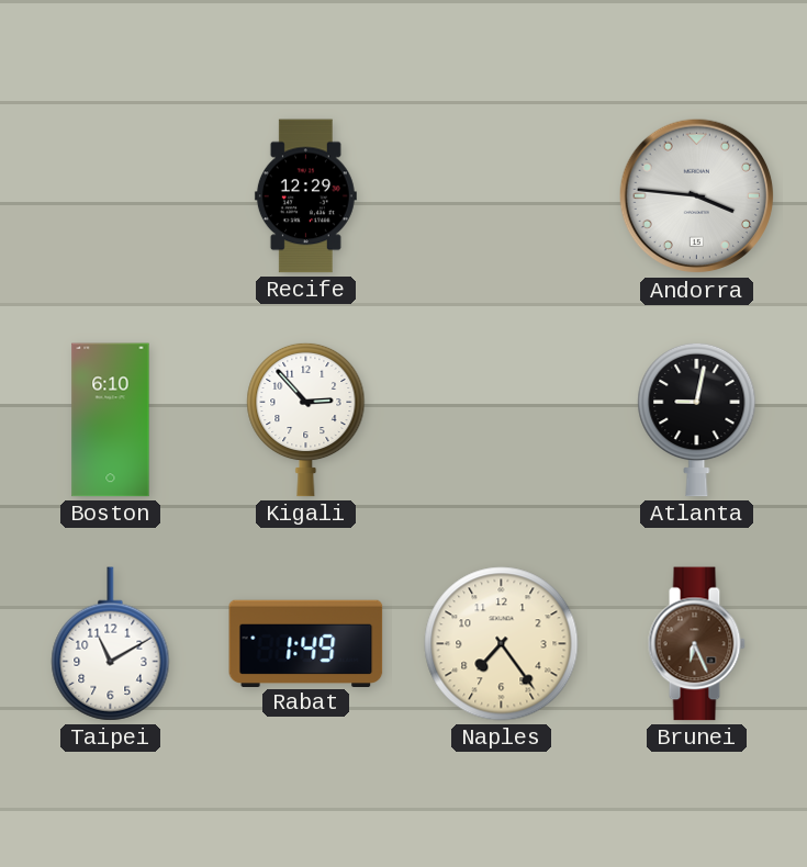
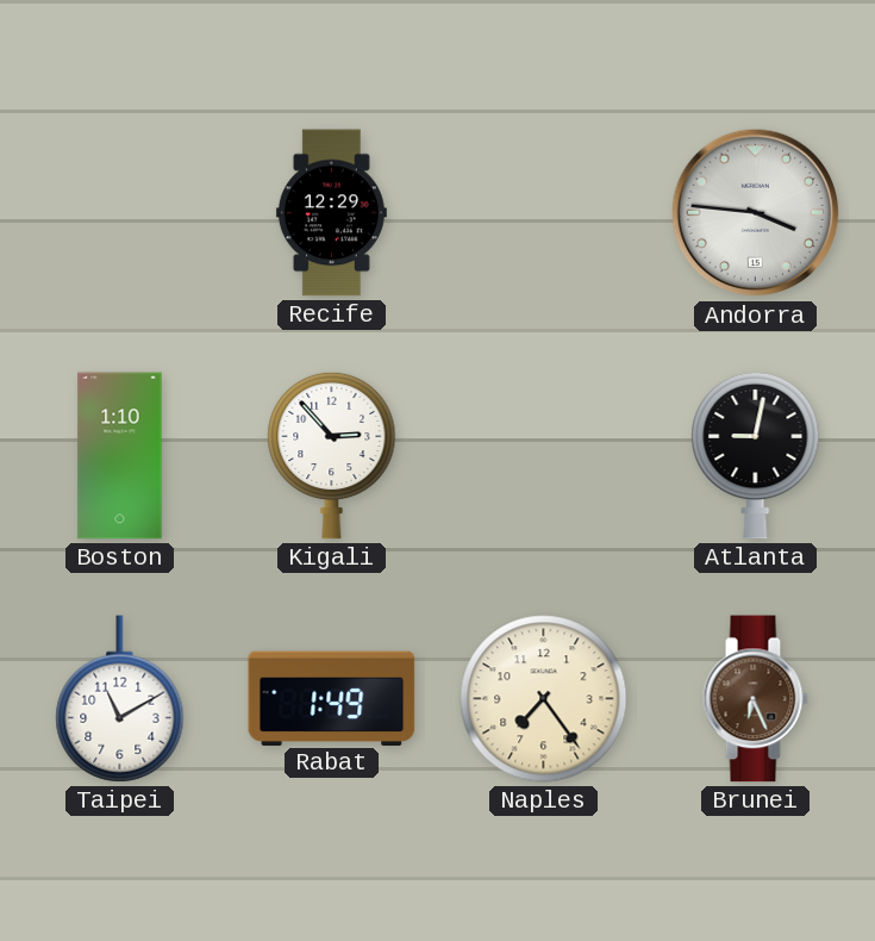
Boston: 6:10 -> 1:10 (120, 456)
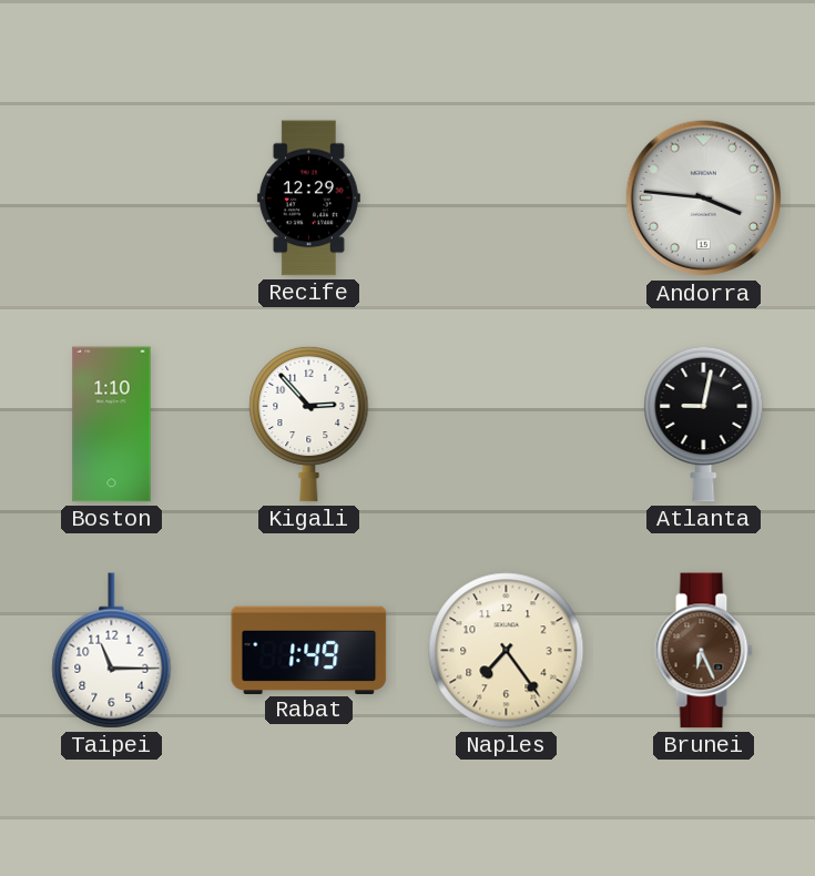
Taipei: 11:10 -> 11:15 (112, 651)
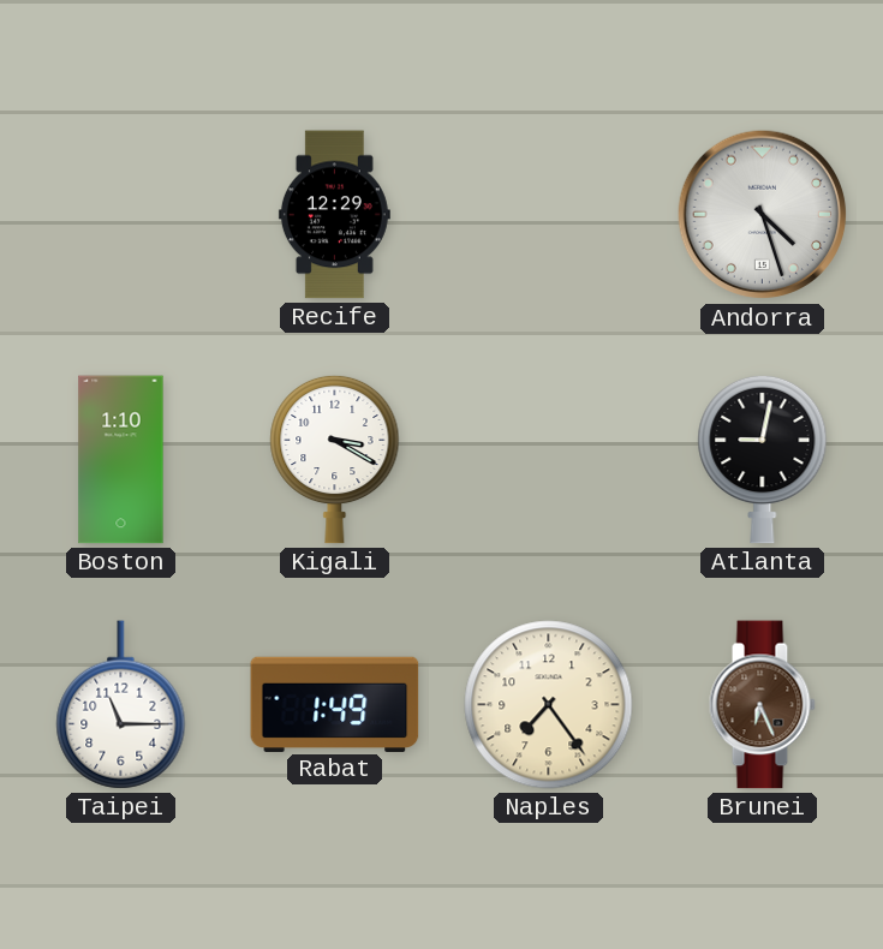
Andorra: 3:46 -> 4:27 (763, 215)
Kigali: 2:53 -> 3:20 (335, 459)
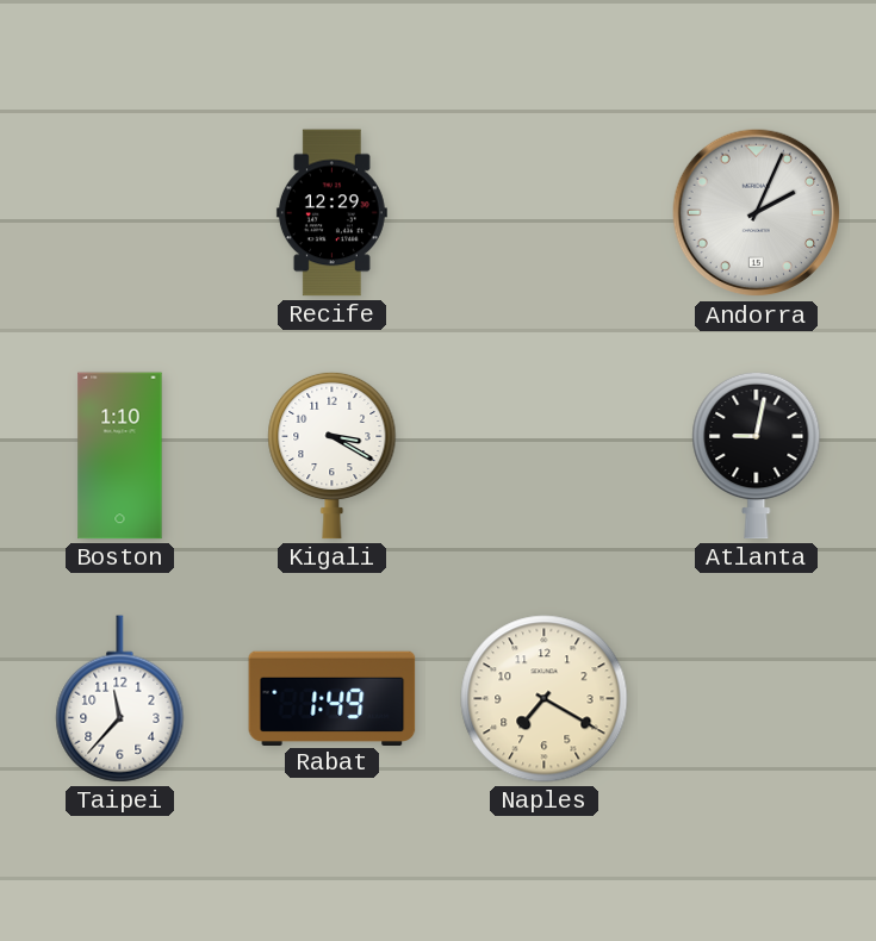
Andorra: 4:27 -> 2:04 (757, 213)
Taipei: 11:15 -> 11:37 (120, 699)
Naples: 7:24 -> 7:20 (545, 699)
Brunei: 6:26 -> none (762, 705)
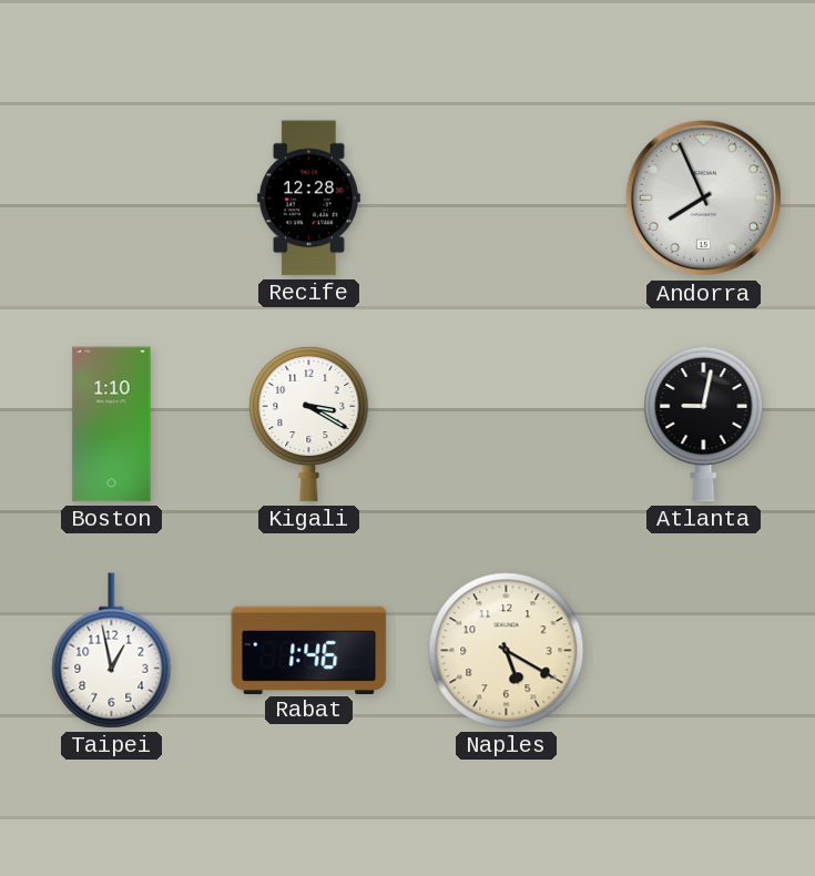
Recife: 12:29 -> 12:28 (308, 198)
Andorra: 2:04 -> 7:56 (704, 198)
Taipei: 11:37 -> 12:58 (112, 651)
Rabat: 1:49 -> 1:46 (309, 650)
Naples: 7:20 -> 5:20 (507, 651)
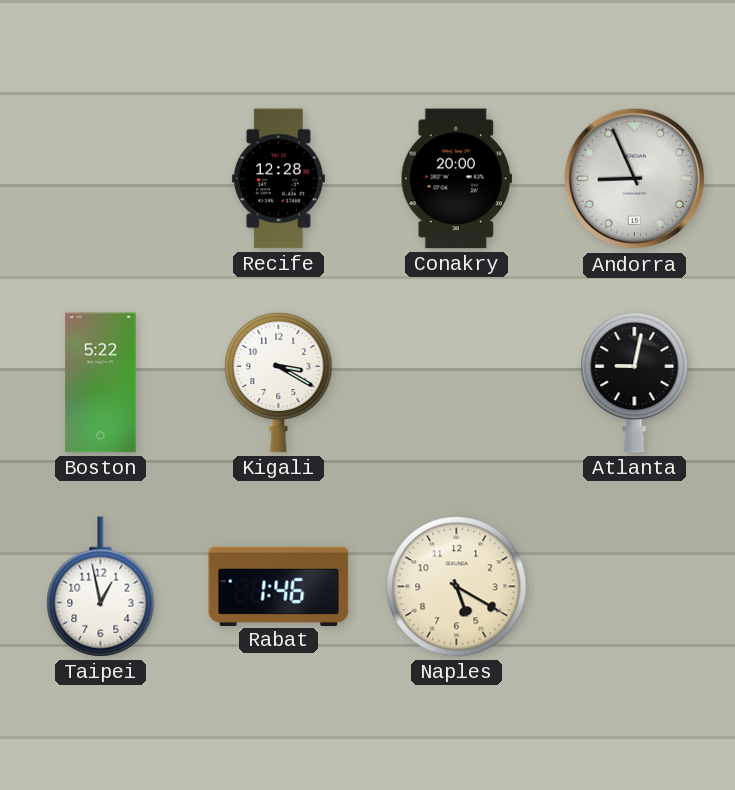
Conakry: none -> 20:00 (456, 179)
Andorra: 7:56 -> 8:56 (635, 179)
Boston: 1:10 -> 5:22 (101, 383)
